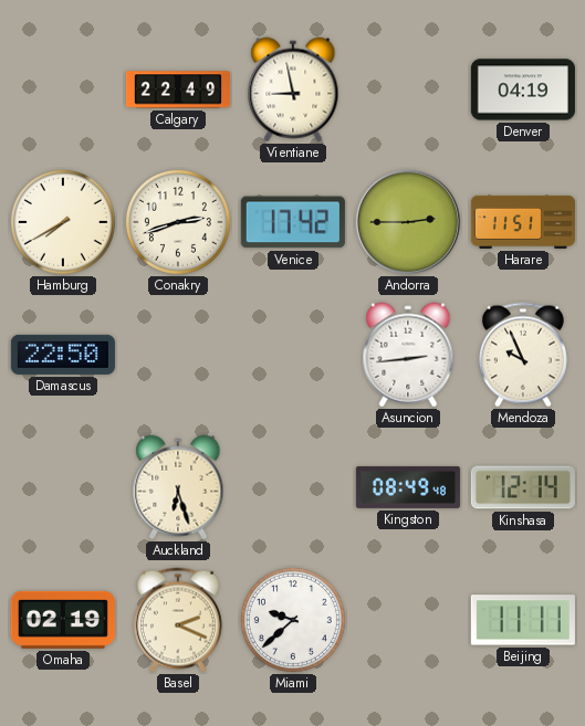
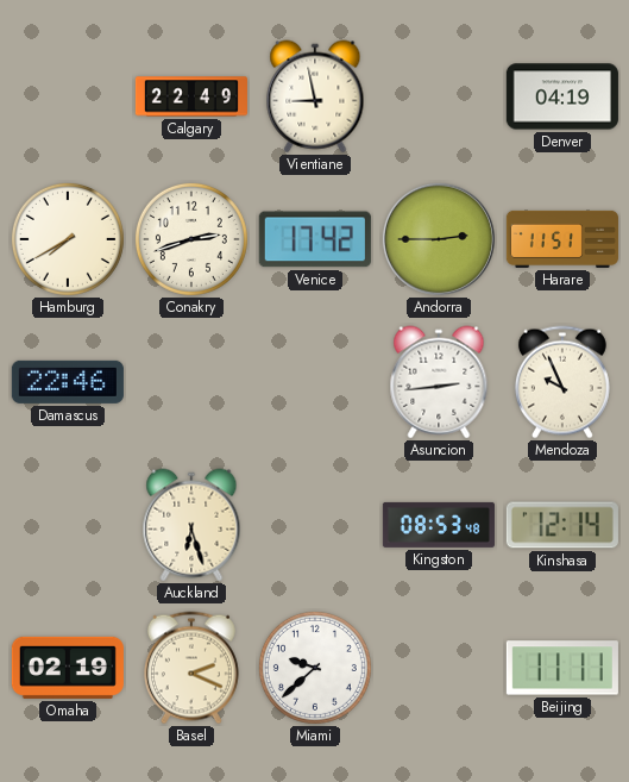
Damascus: 22:50 -> 22:46 (68, 382)
Kingston: 08:49 -> 08:53 (439, 525)
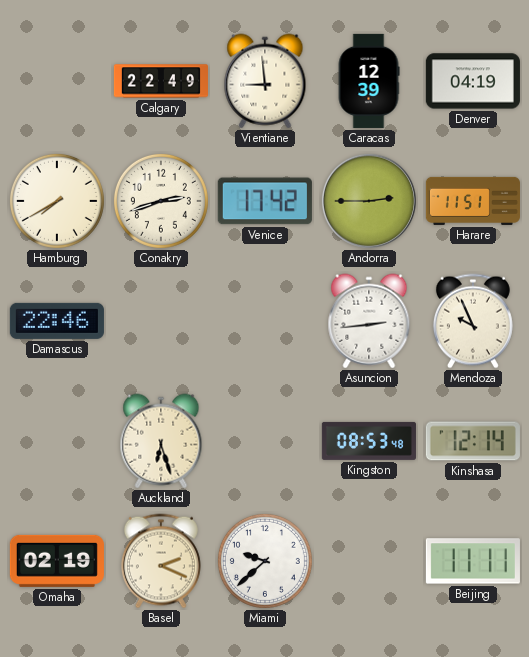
Vientiane: 8:58 -> 8:59 (265, 81)
Caracas: none -> 12:39 (369, 81)
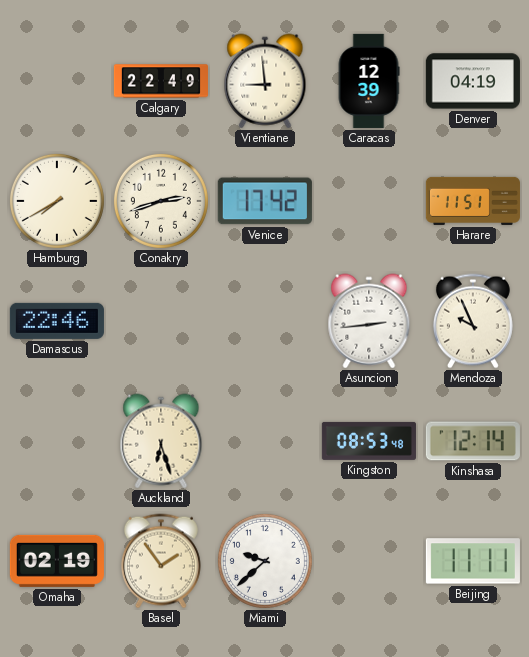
Andorra: 2:45 -> none (369, 201)
Basel: 2:19 -> 1:54 (161, 561)
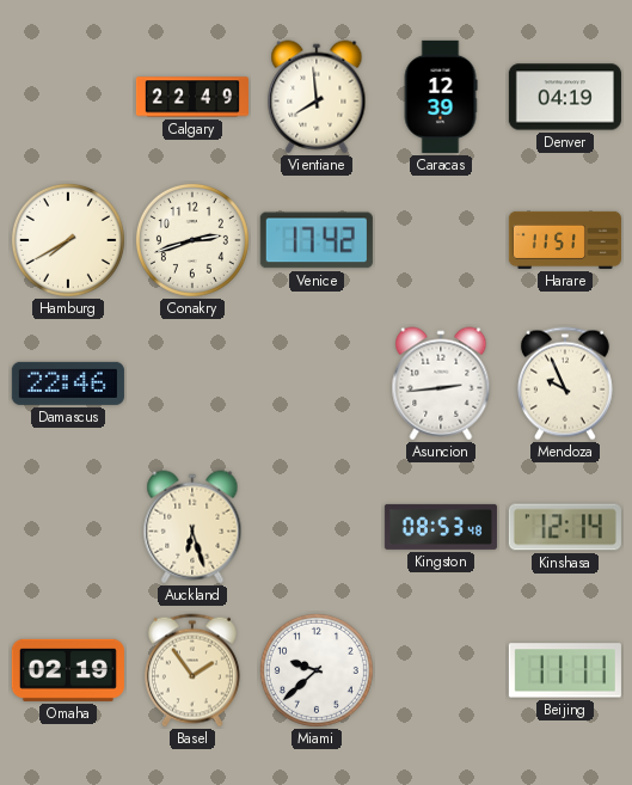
Vientiane: 8:59 -> 7:59 (317, 97)
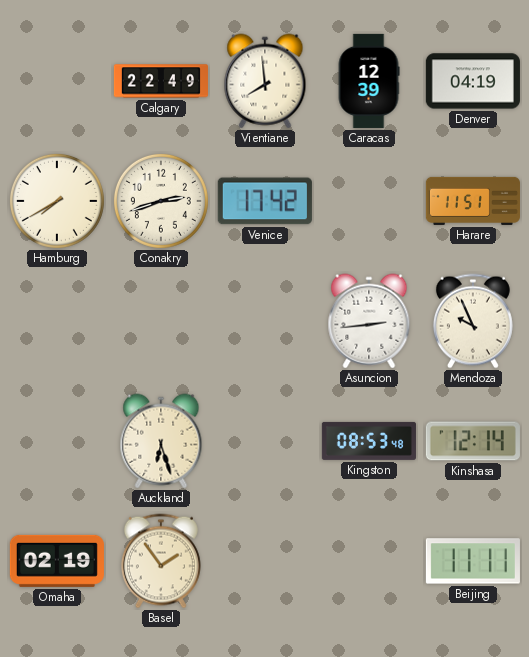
Damascus: 22:46 -> none (68, 384)
Miami: 9:38 -> none (317, 670)
